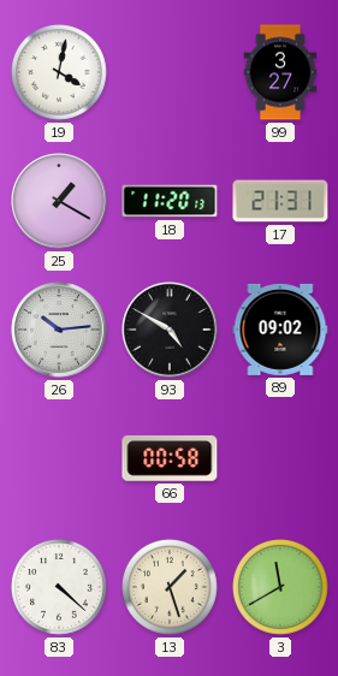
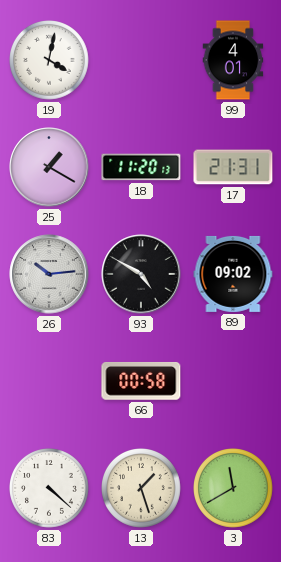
99: 3:27 -> 4:01 (233, 60)
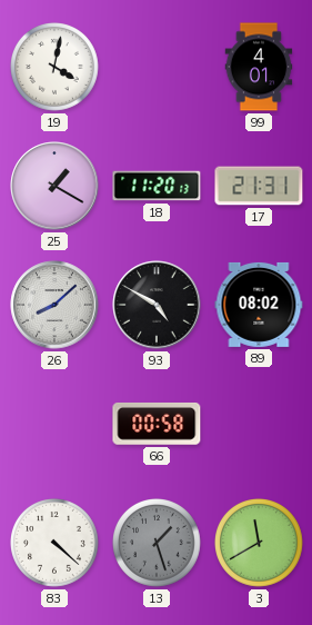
26: 10:14 -> 8:08 (54, 305)
89: 09:02 -> 08:02 (259, 305)
13 dial: cream -> grey (158, 544)
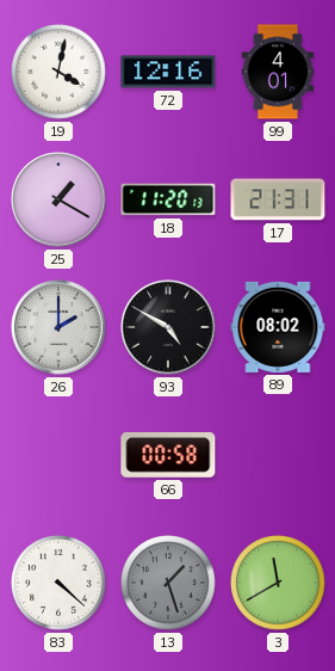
72: none -> 12:16 (168, 72)
26: 8:08 -> 2:00 (58, 327)
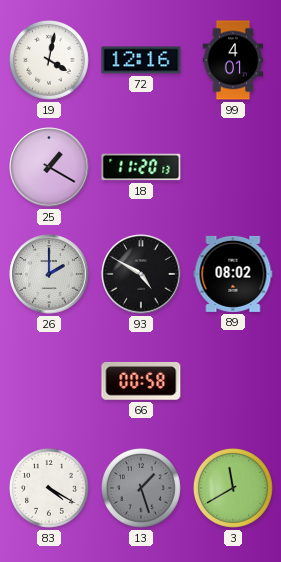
17: 21:31 -> none (278, 199)
83: 4:22 -> 4:20 (50, 489)
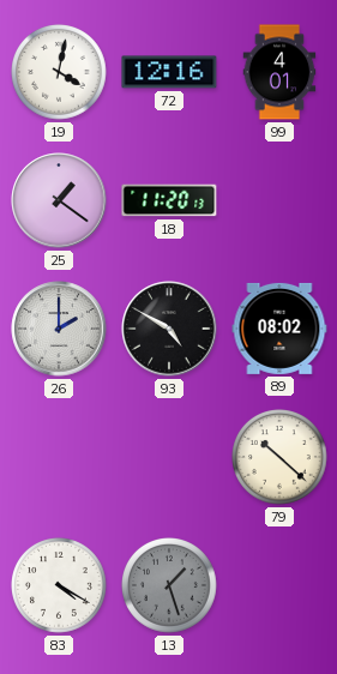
25: 1:20 -> 1:21 (59, 200)
66: 00:58 -> none (141, 381)
79: none -> 10:22 (281, 458)
3: 11:40 -> none (234, 489)
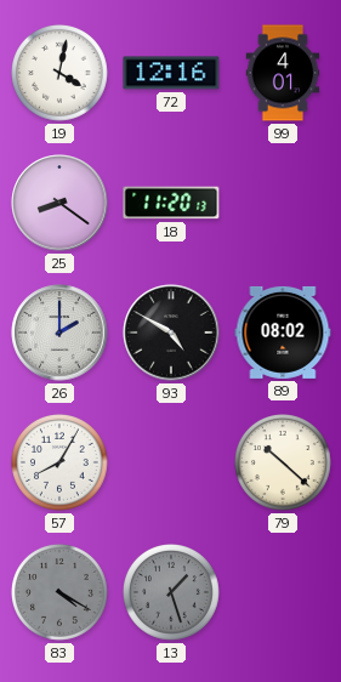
25: 1:21 -> 8:21 (59, 203)
57: none -> 8:05 (61, 464)
83 dial: white -> grey (61, 593)
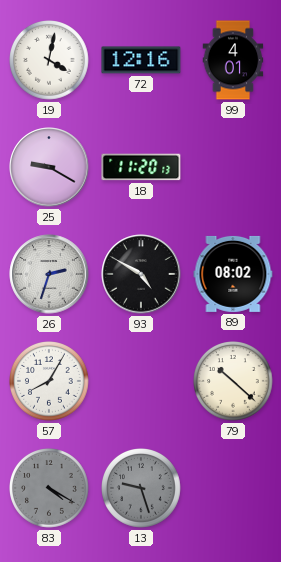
25: 8:21 -> 9:20 (49, 167)
26: 2:00 -> 2:33 (49, 274)
13: 1:27 -> 9:27 (142, 489)
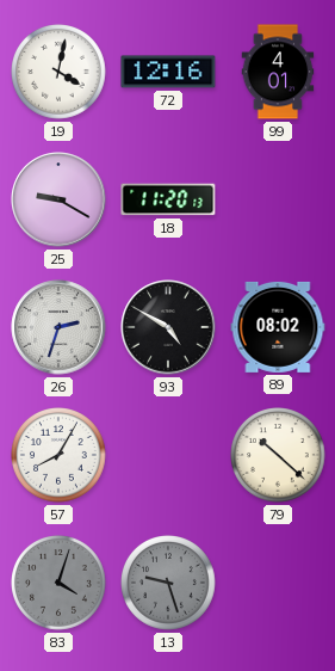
83: 4:20 -> 4:03 (60, 584)
